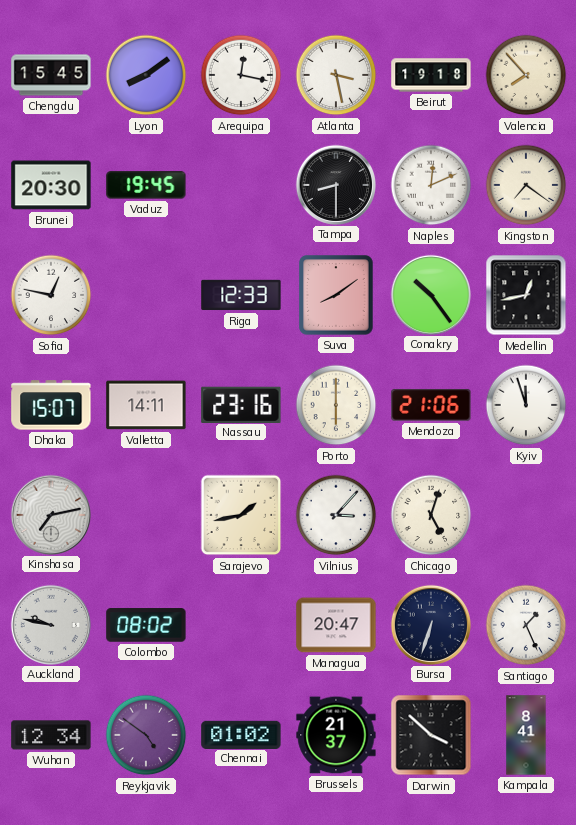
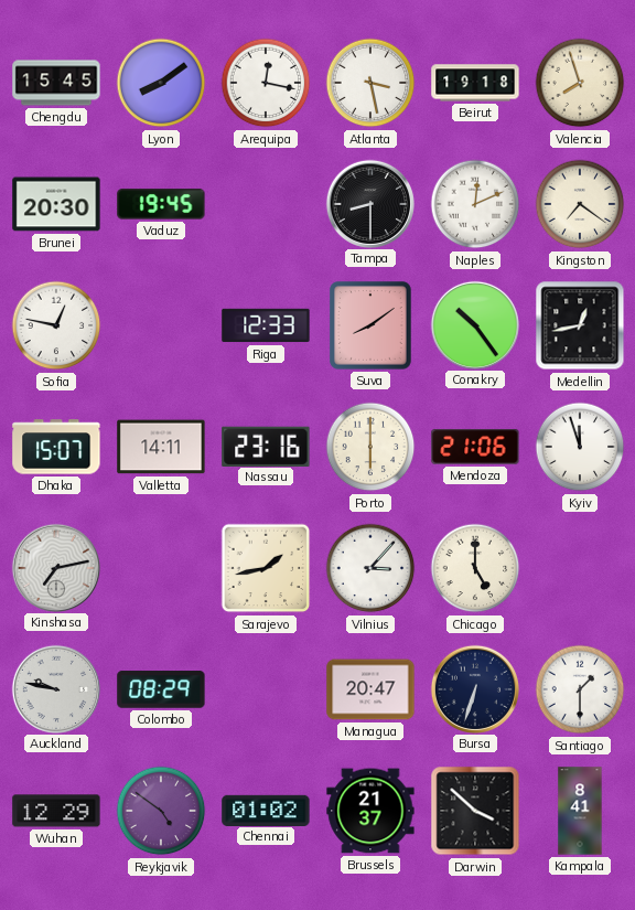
Valencia: 7:53 -> 7:57 (580, 83)
Chicago: 5:03 -> 5:00 (475, 568)
Colombo: 08:02 -> 08:29 (161, 689)
Santiago: 1:26 -> 1:30 (580, 689)
Wuhan: 12:34 -> 12:29 (56, 811)
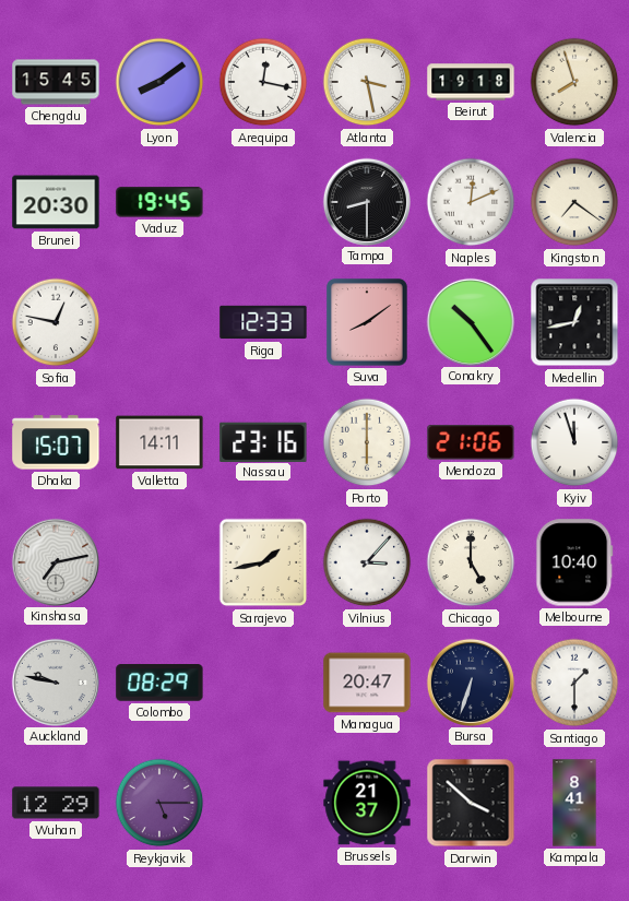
Melbourne: none -> 10:40 (574, 562)
Reykjavik: 4:51 -> 5:15 (159, 803)
Chennai: 01:02 -> none (266, 810)
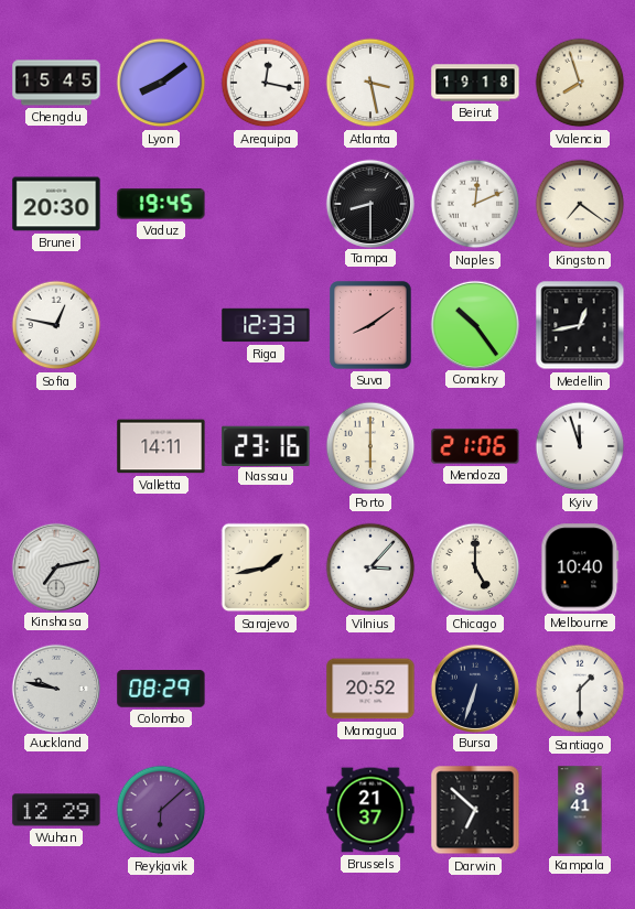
Dhaka: 15:07 -> none (56, 442)
Managua: 20:47 -> 20:52 (370, 689)
Reykjavik: 5:15 -> 6:08 (161, 810)
Darwin: 3:52 -> 6:52 (475, 810)
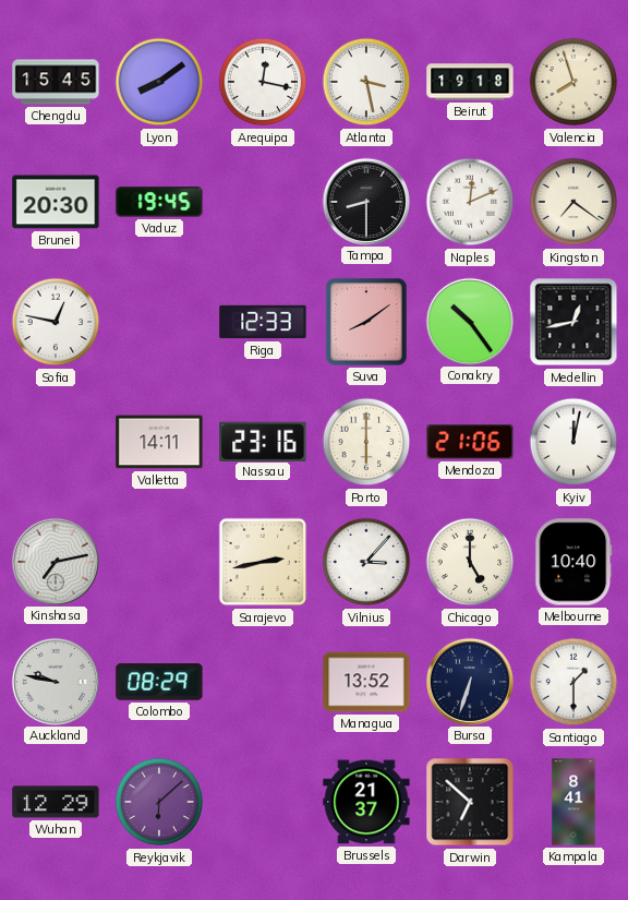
Kyiv: 11:57 -> 12:02 (573, 442)
Sarajevo: 1:43 -> 2:43 (263, 562)
Managua: 20:52 -> 13:52 (366, 682)
